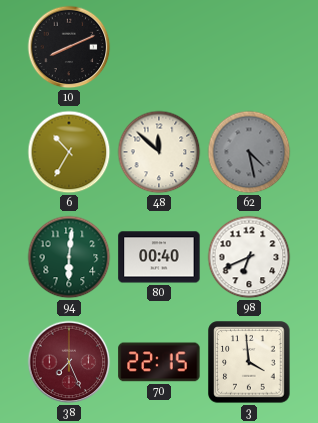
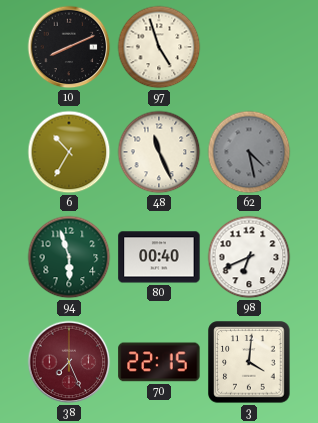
97: none -> 4:57 (159, 47)
48: 11:52 -> 11:26 (159, 152)
94: 6:01 -> 5:57 (69, 257)
3: 3:59 -> 4:01 (249, 362)
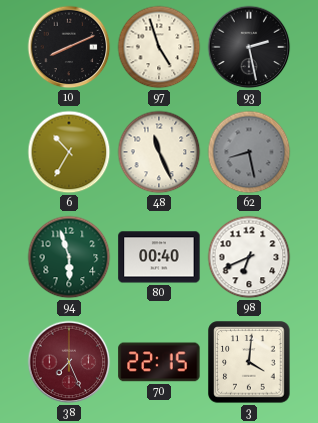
93: none -> 2:28 (249, 47)
62: 4:28 -> 8:28 (249, 152)
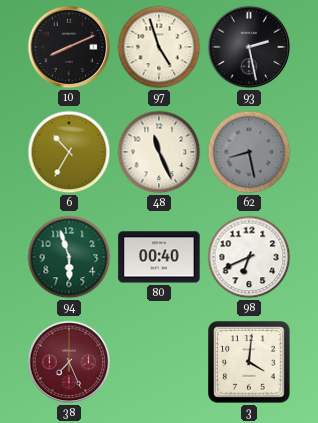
70: 22:15 -> none (159, 362)
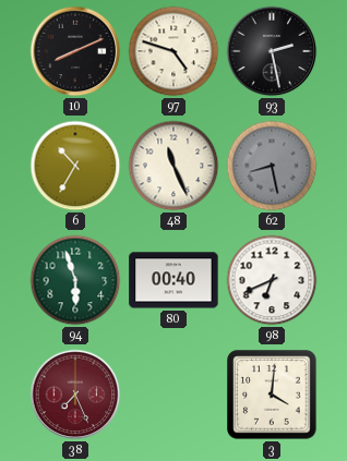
97: 4:57 -> 4:48 (174, 51)
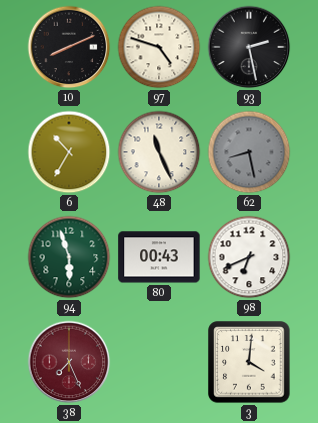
80: 00:40 -> 00:43 (159, 257)
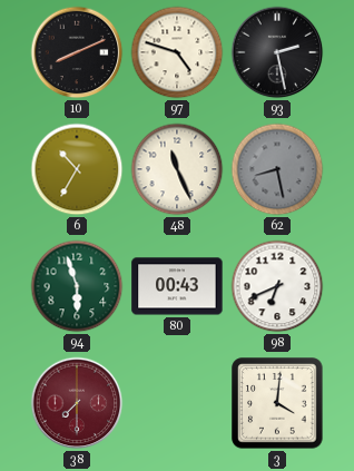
38: 7:26 -> 7:30 (77, 403)
